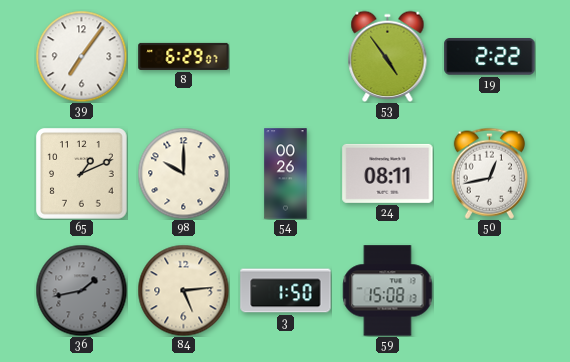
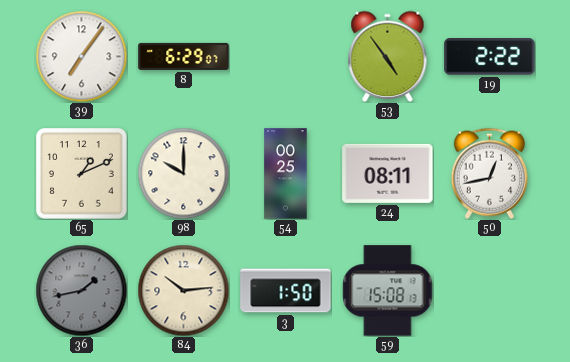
54: 00:26 -> 00:25 (286, 174)
84: 5:14 -> 10:14 (183, 290)
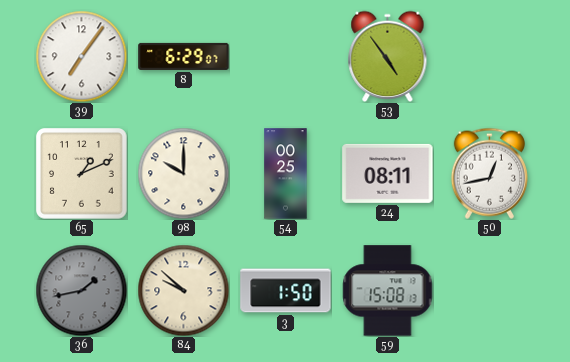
19: 2:22 -> none (490, 57)
84: 10:14 -> 9:52 (183, 290)
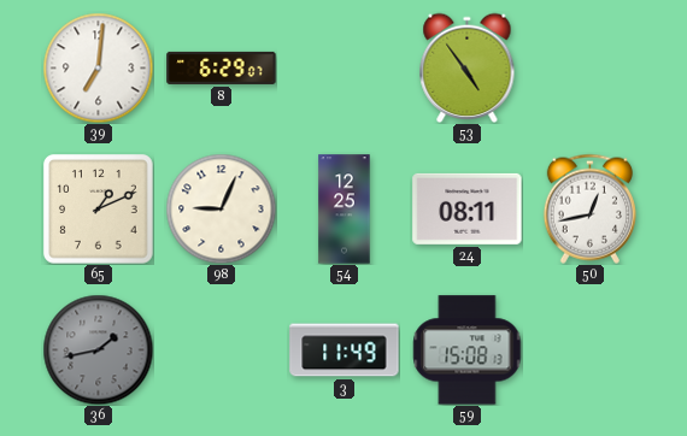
39: 7:06 -> 7:01 (98, 67)
98: 10:00 -> 9:04 (221, 208)
54: 00:25 -> 12:25 (345, 210)
84: 9:52 -> none (183, 290)
3: 1:50 -> 11:49 (345, 350)
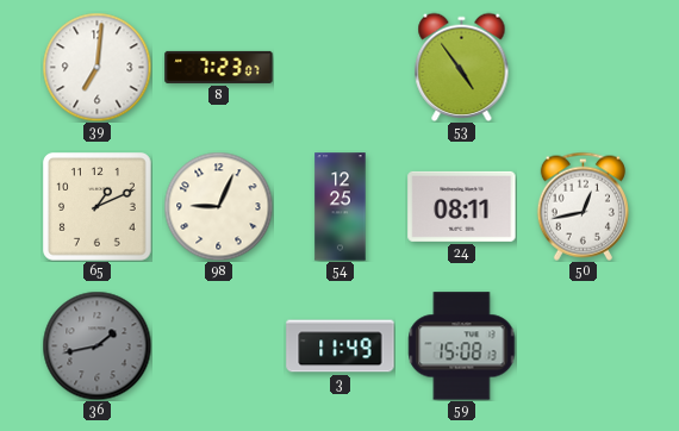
8: 6:29 -> 7:23 (219, 67)
